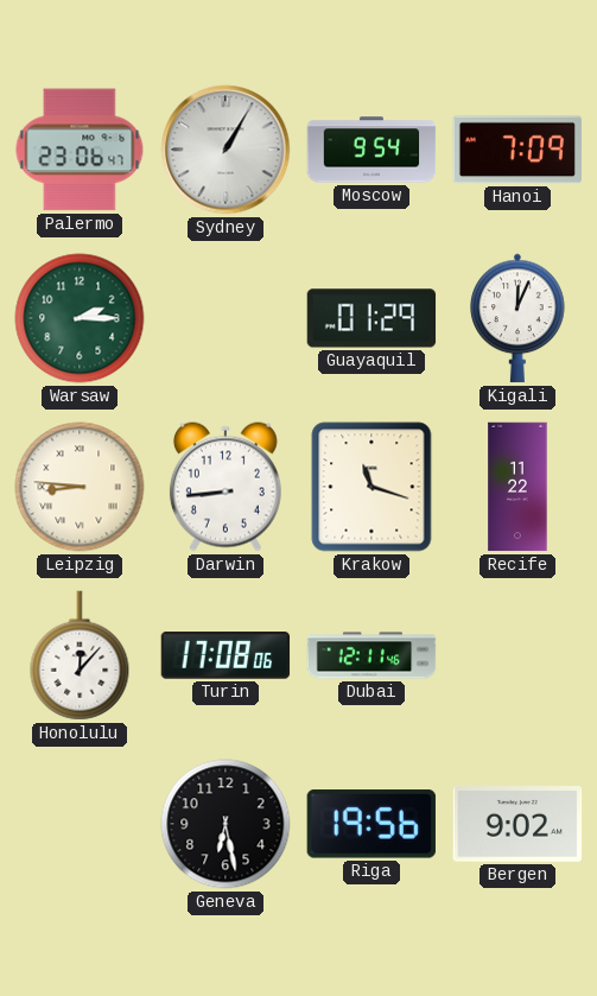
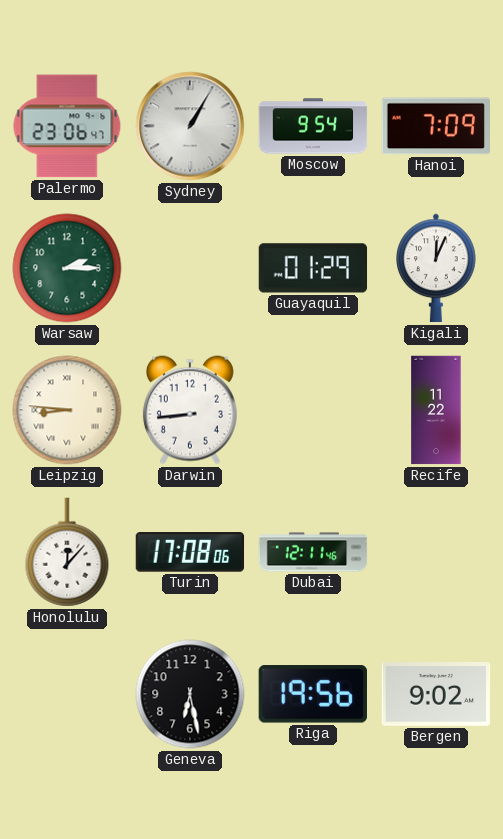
Krakow: 11:18 -> none (371, 487)
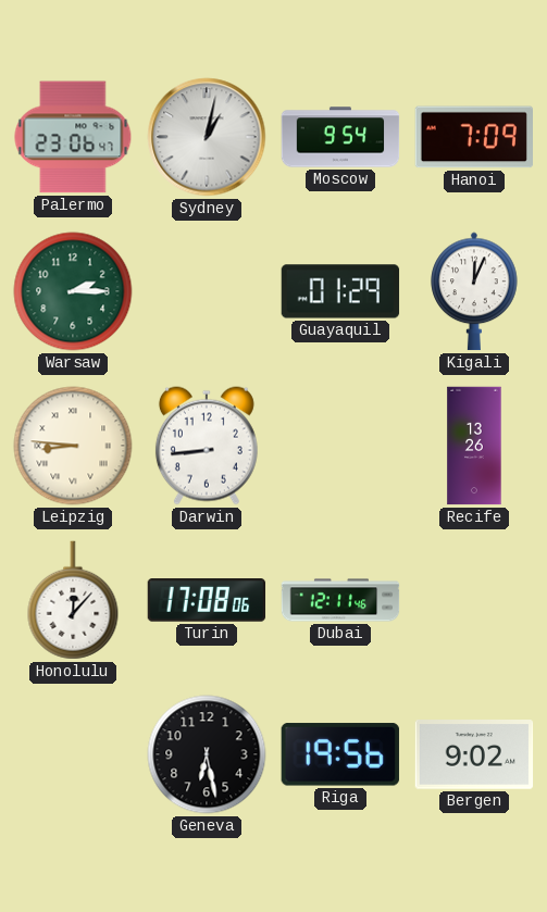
Sydney: 1:05 -> 1:02 (207, 137)
Recife: 11:22 -> 13:26 (474, 446)
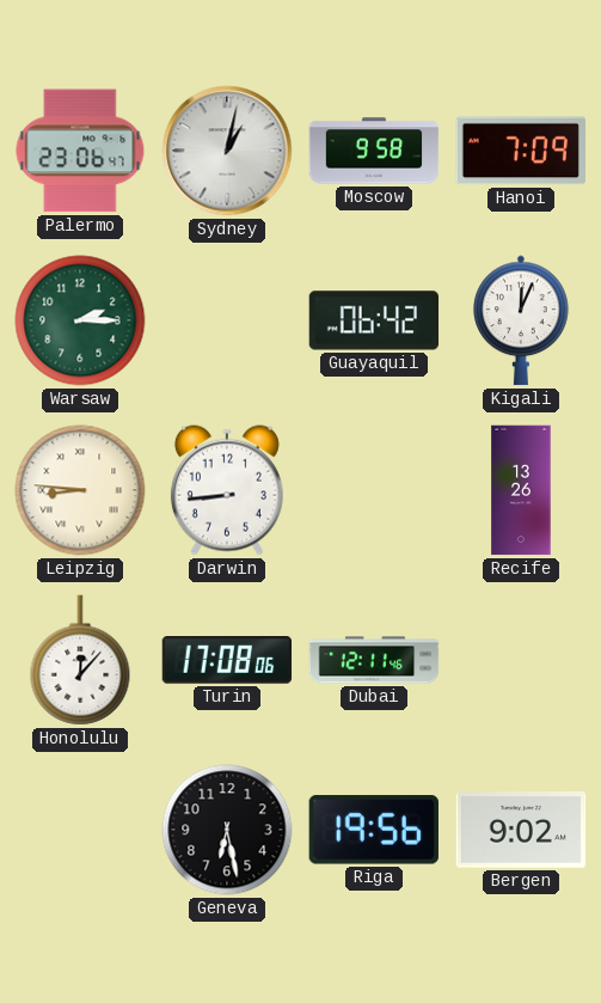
Moscow: 9:54 -> 9:58 (374, 151)
Guayaquil: 01:29 -> 06:42 (374, 320)
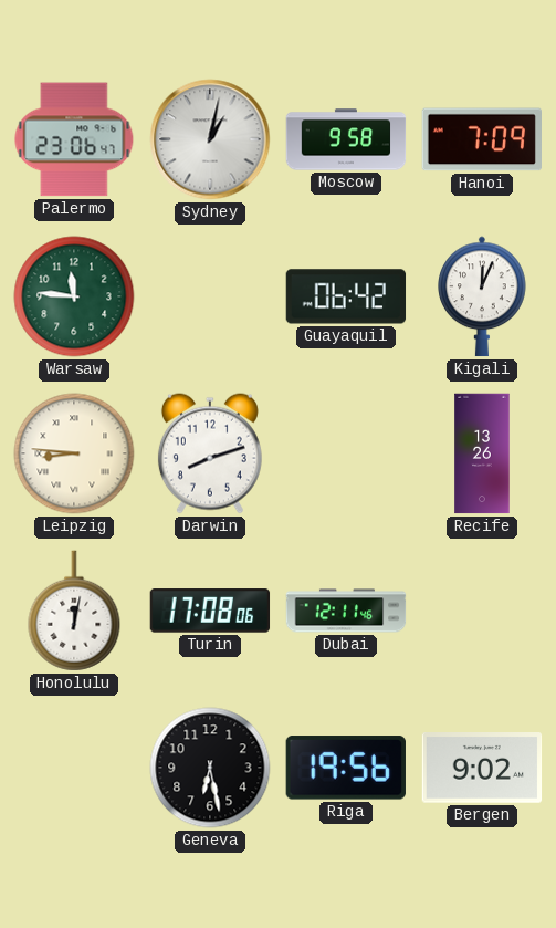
Warsaw: 2:15 -> 11:46 (74, 296)
Darwin: 8:44 -> 8:12 (210, 453)
Honolulu: 12:07 -> 12:02 (74, 611)
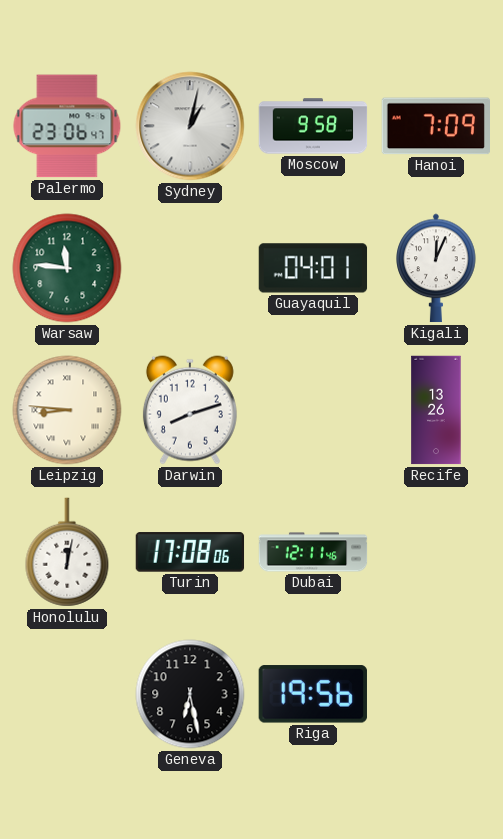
Guayaquil: 06:42 -> 04:01 (313, 268)
Bergen: 9:02 -> none (482, 769)
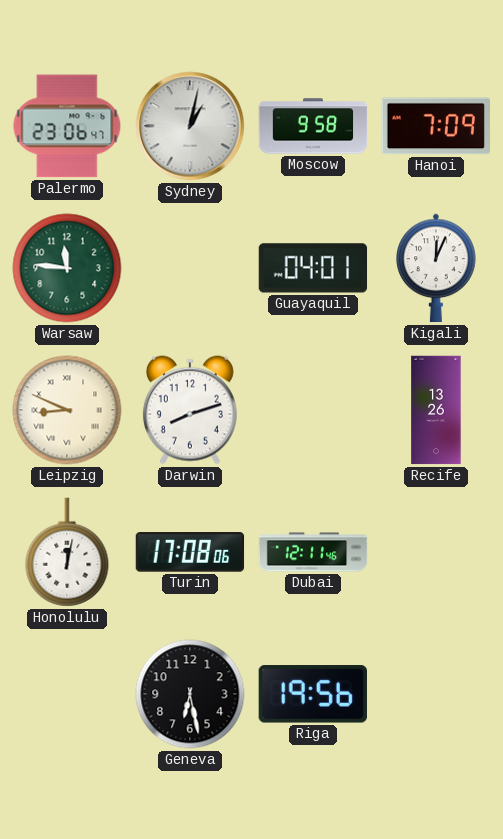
Leipzig: 8:46 -> 8:49 (67, 410)
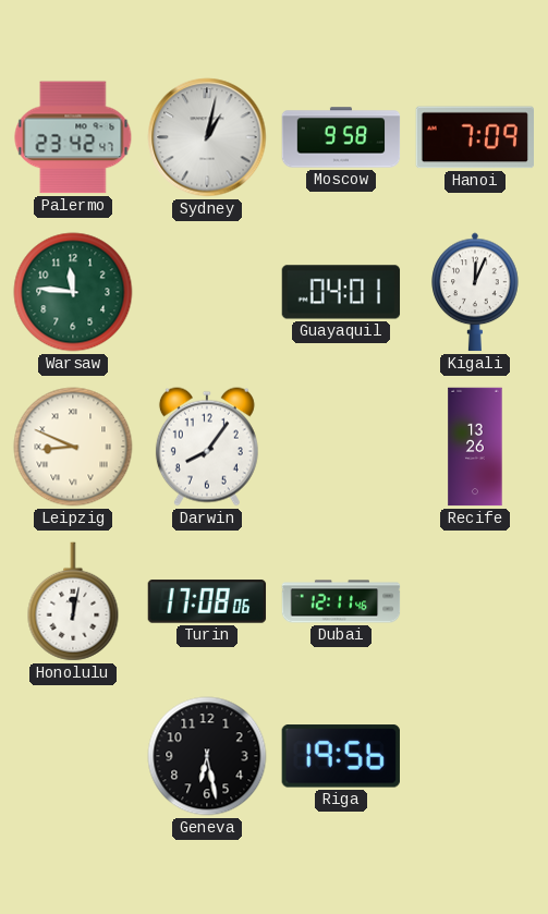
Palermo: 23:06 -> 23:42 (73, 137)
Darwin: 8:12 -> 8:06 (207, 447)
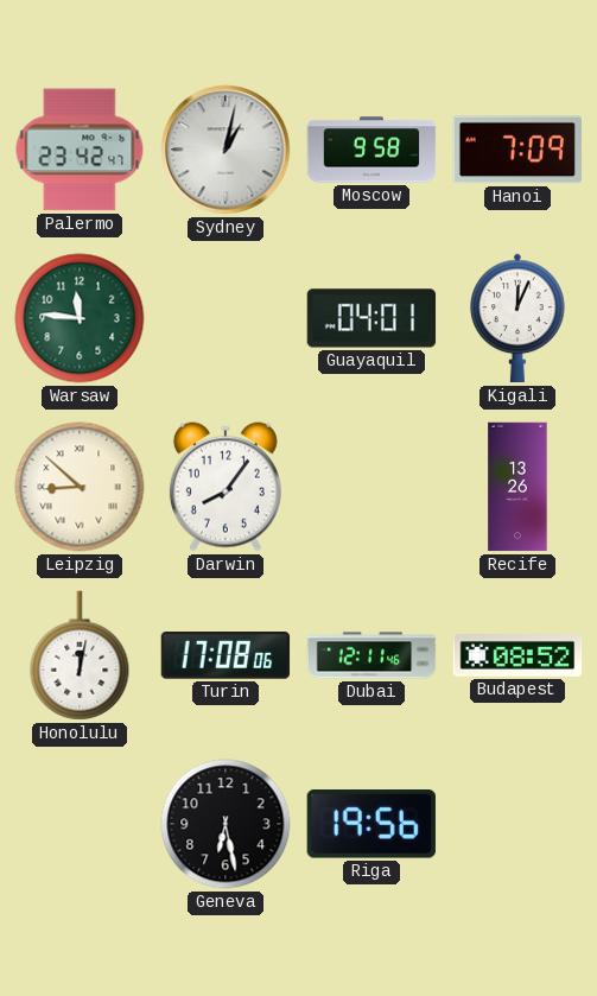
Leipzig: 8:49 -> 8:52 (80, 487)
Budapest: none -> 08:52 (517, 655)
